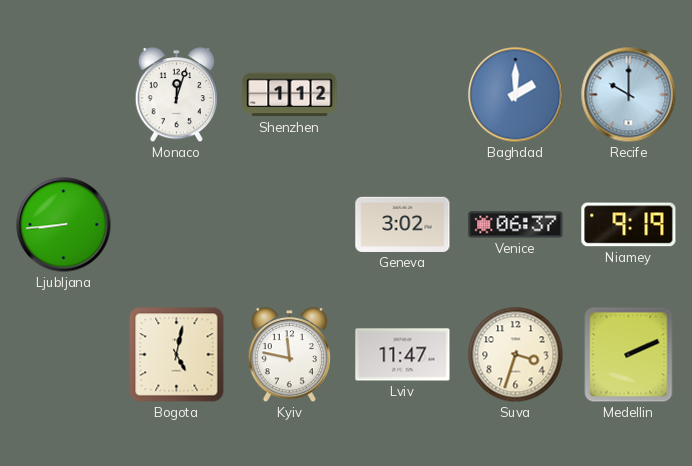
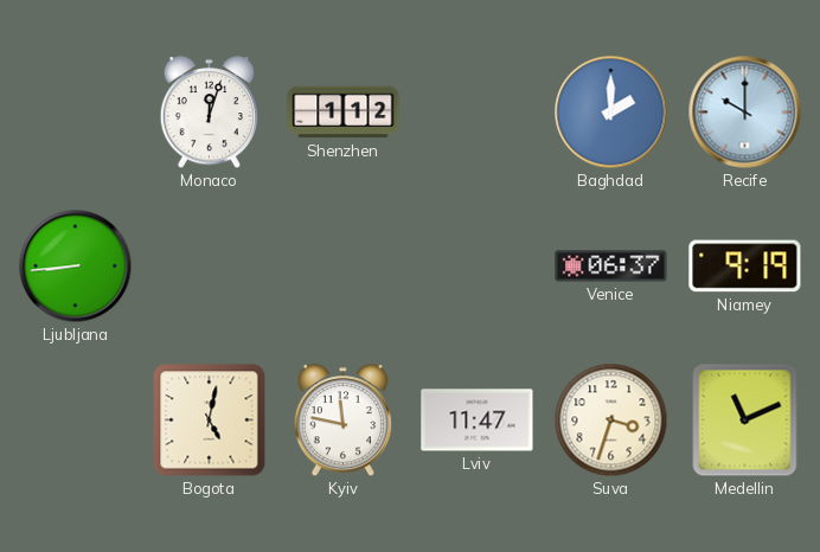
Geneva: 3:02 -> none (403, 224)
Medellin: 2:11 -> 11:11 (745, 421)
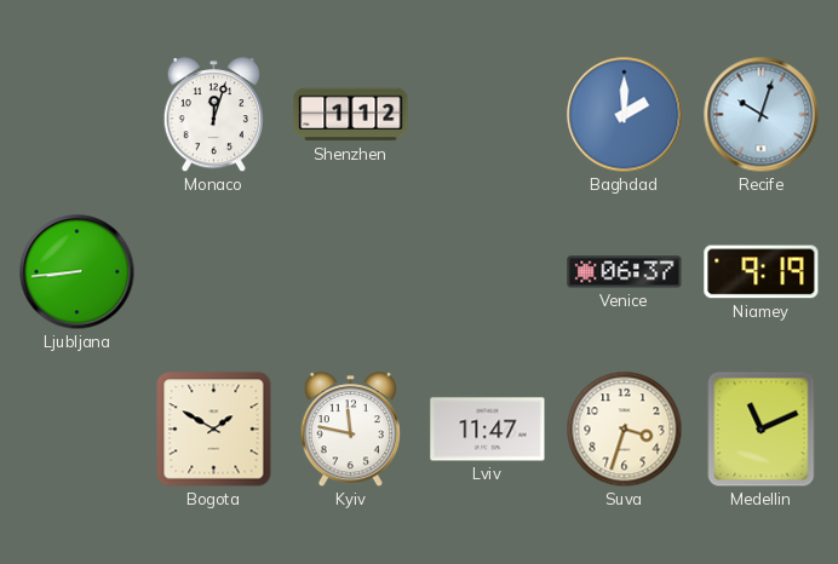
Recife: 10:00 -> 10:03 (762, 115)
Bogota: 5:02 -> 1:50 (214, 430)
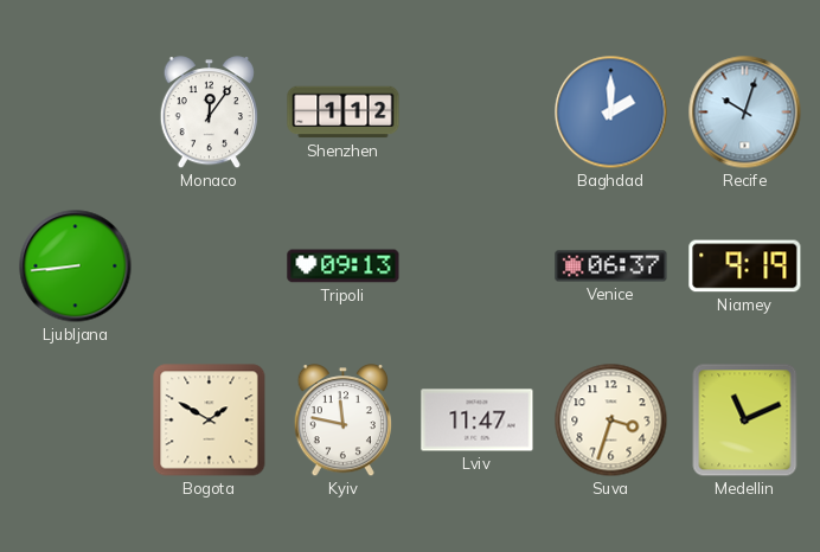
Monaco: 12:03 -> 12:06 (209, 114)
Tripoli: none -> 09:13 (344, 267)
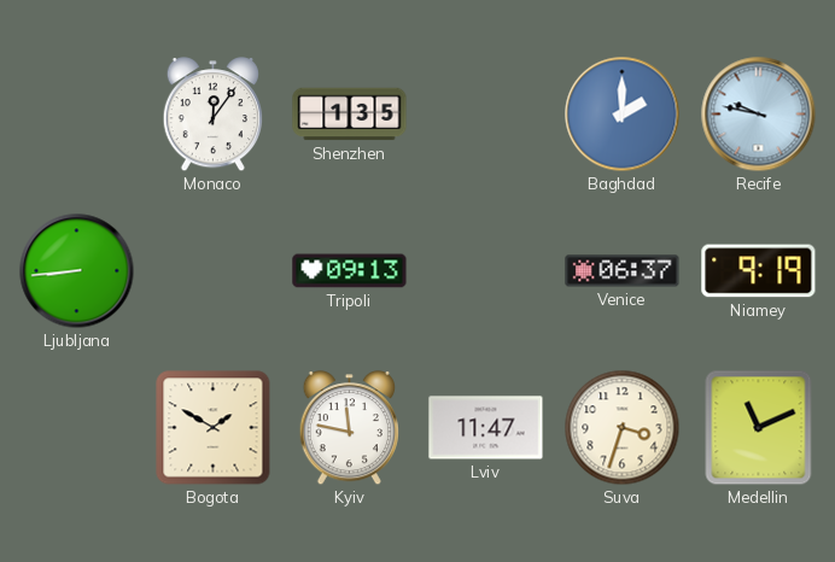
Shenzhen: 1:12 -> 1:35 (350, 115)
Recife: 10:03 -> 9:47 (759, 115)
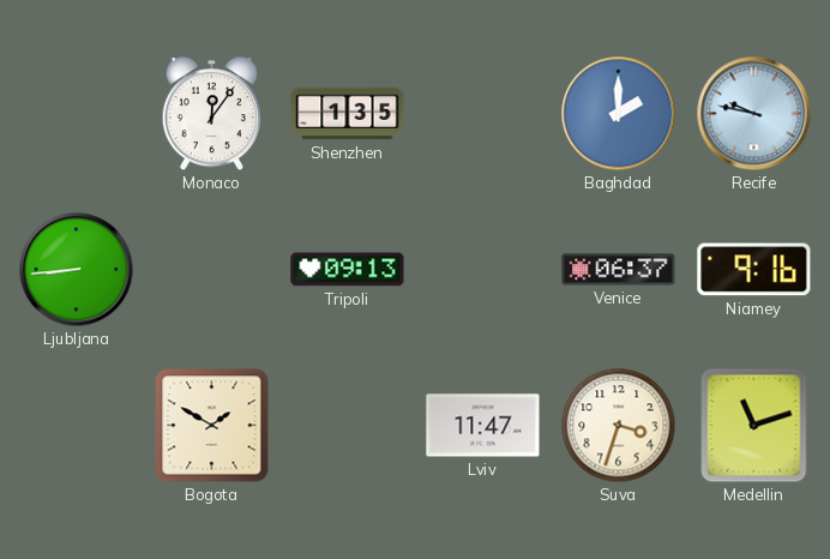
Niamey: 9:19 -> 9:16 (754, 270)
Kyiv: 11:47 -> none (349, 429)
Medellin: 11:11 -> 11:12 (754, 426)
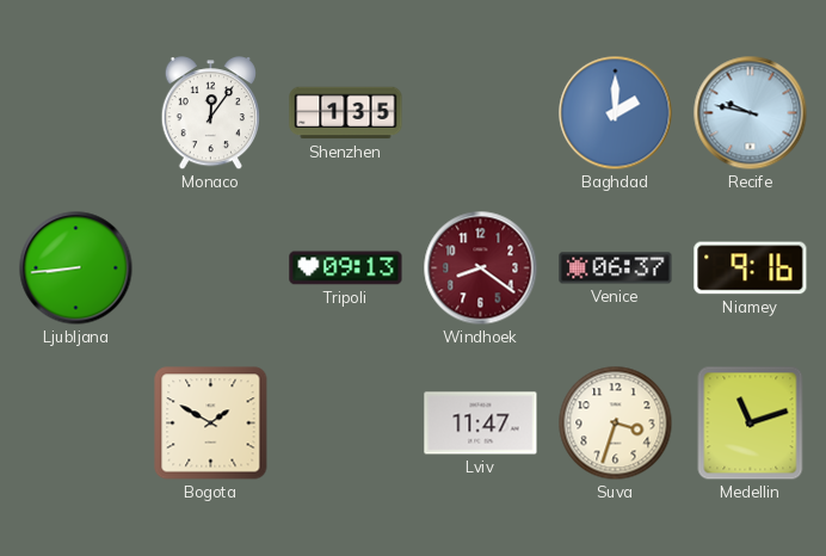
Windhoek: none -> 8:21 (481, 268)
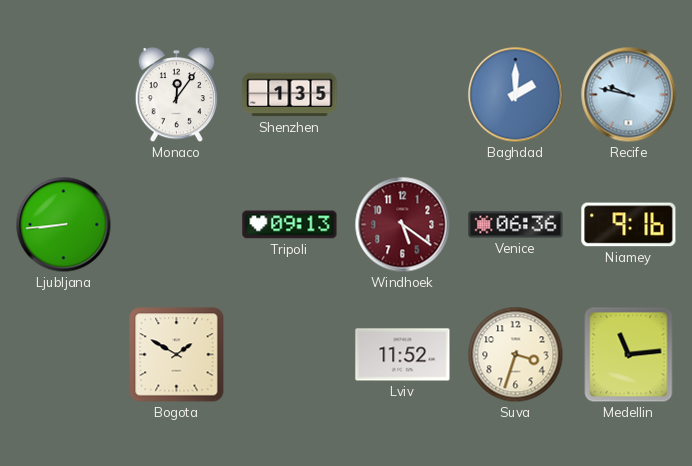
Windhoek: 8:21 -> 5:21 (403, 225)
Venice: 06:37 -> 06:36 (516, 225)
Lviv: 11:47 -> 11:52 (403, 355)
Medellin: 11:12 -> 11:14 (629, 355)
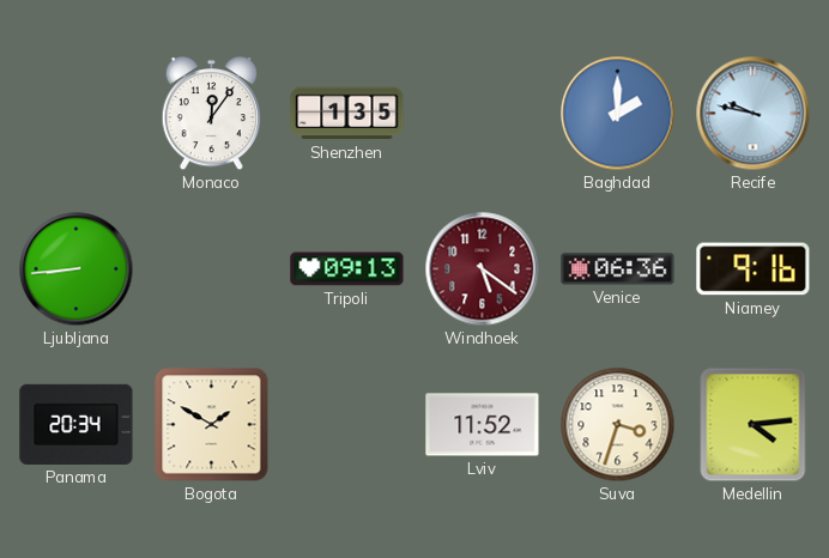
Panama: none -> 20:34 (77, 424)
Medellin: 11:14 -> 4:14 (754, 425)
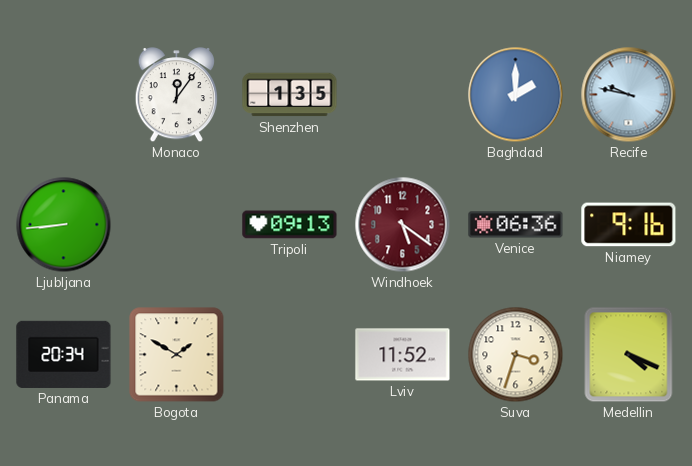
Medellin: 4:14 -> 4:19 (629, 355)
